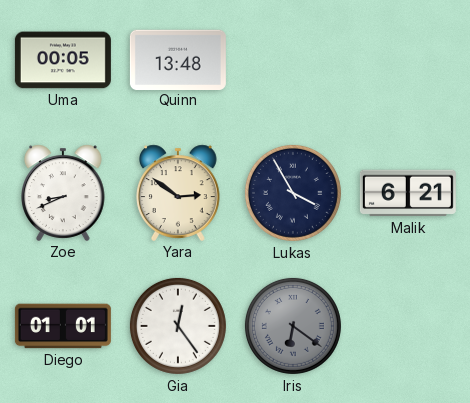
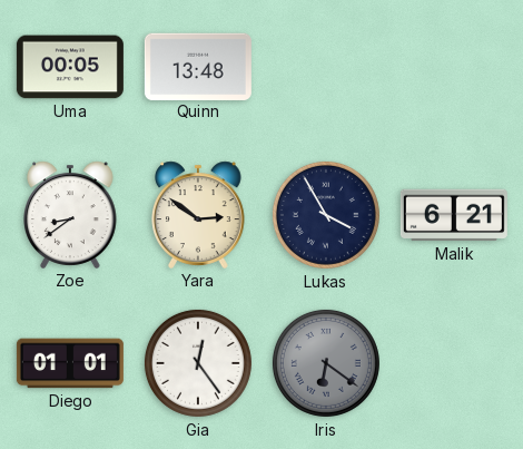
Zoe: 8:41 -> 8:39 (71, 215)
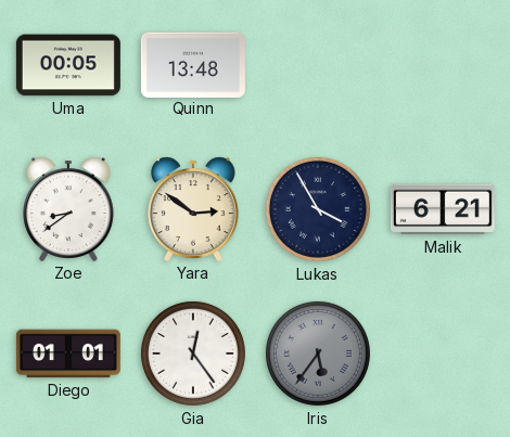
Iris: 6:21 -> 5:36 (318, 354)
